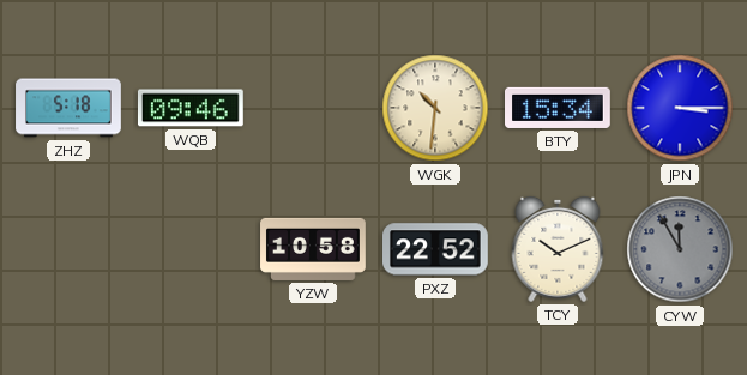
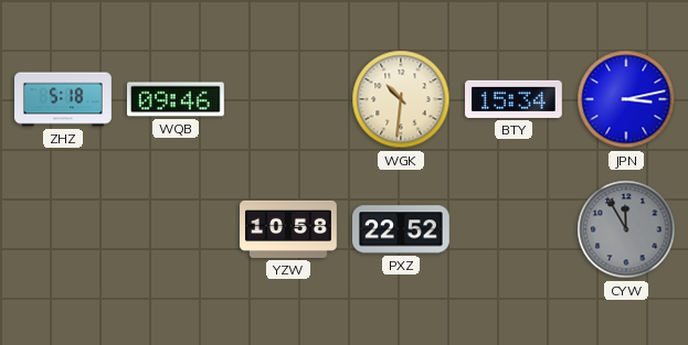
JPN: 3:15 -> 3:13 (626, 99)
TCY: 10:11 -> none (558, 249)
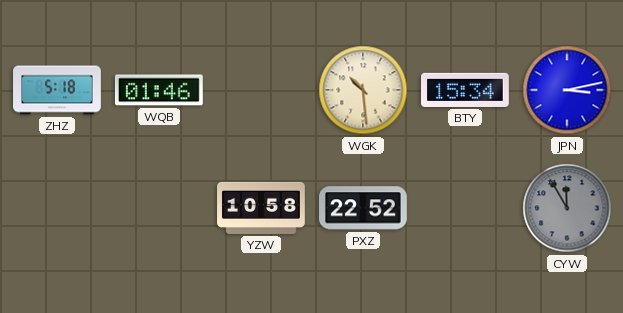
WQB: 09:46 -> 01:46 (159, 90)
WGK: 10:31 -> 10:29 (363, 90)
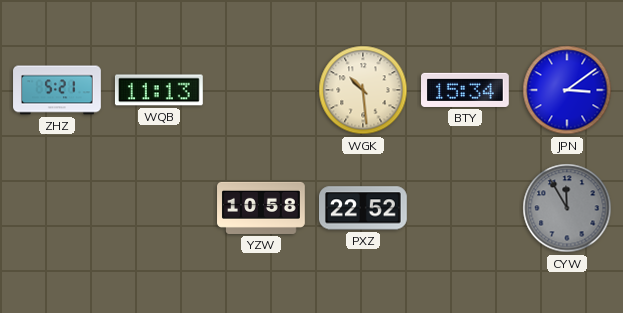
ZHZ: 5:18 -> 5:21 (57, 90)
WQB: 01:46 -> 11:13 (159, 90)
JPN: 3:13 -> 3:09 (567, 90)
